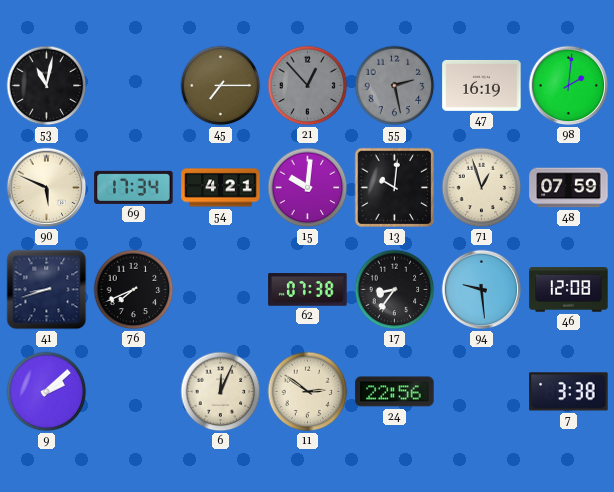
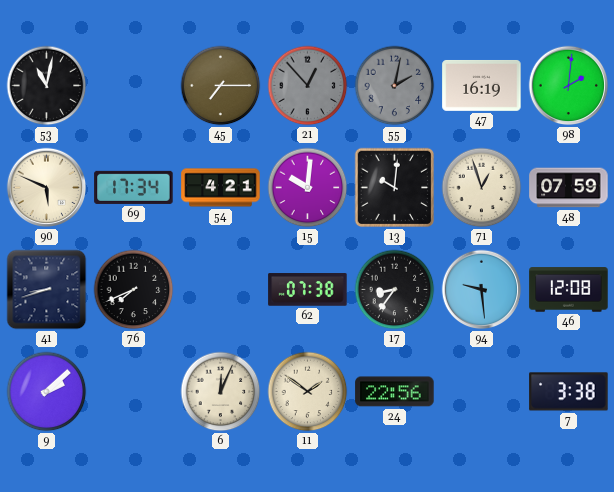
55: 2:28 -> 2:02 (395, 86)
11: 2:51 -> 1:51 (308, 392)
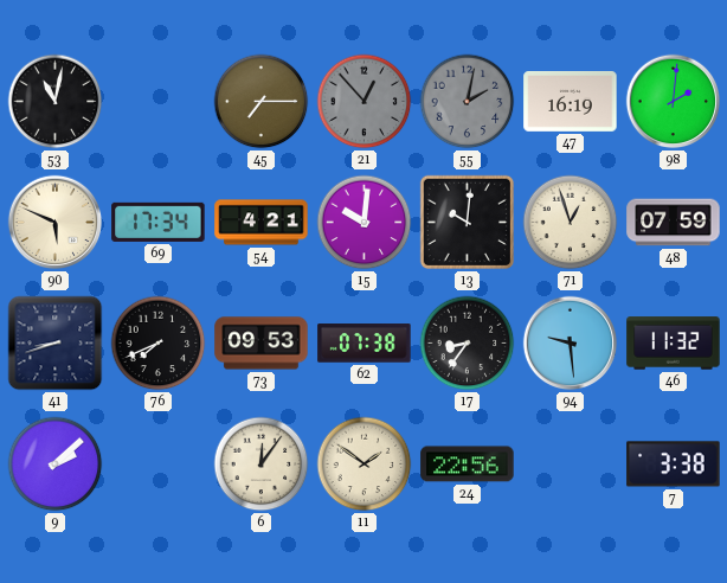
73: none -> 09:53 (262, 344)
46: 12:08 -> 11:32 (674, 344)
6: 12:04 -> 12:06 (262, 465)
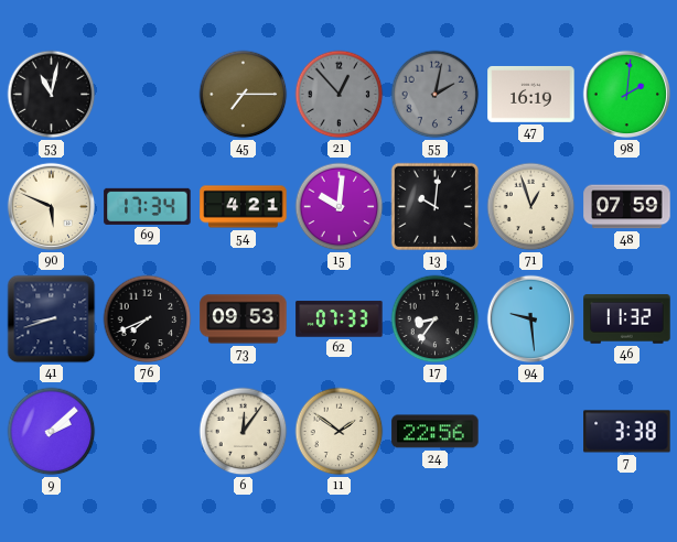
62: 07:38 -> 07:33 (340, 319)
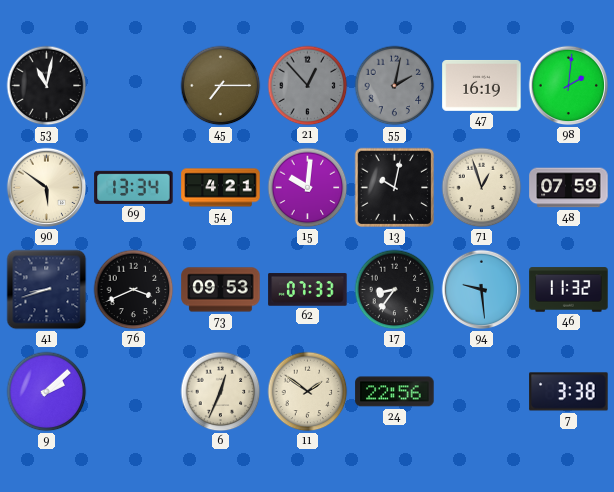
90: 5:49 -> 5:51 (47, 188)
69: 17:34 -> 13:34 (134, 187)
13: 10:01 -> 10:02 (395, 188)
76: 7:41 -> 3:41 (134, 290)
6: 12:06 -> 12:34 (221, 392)
